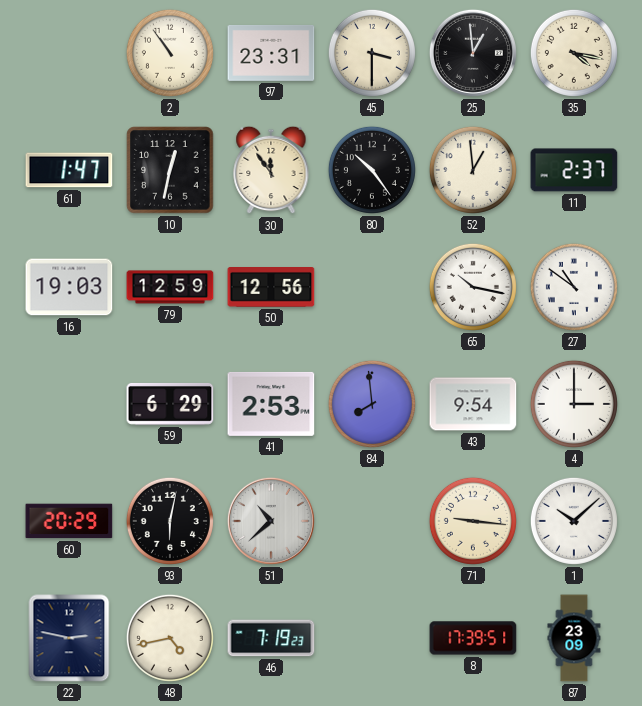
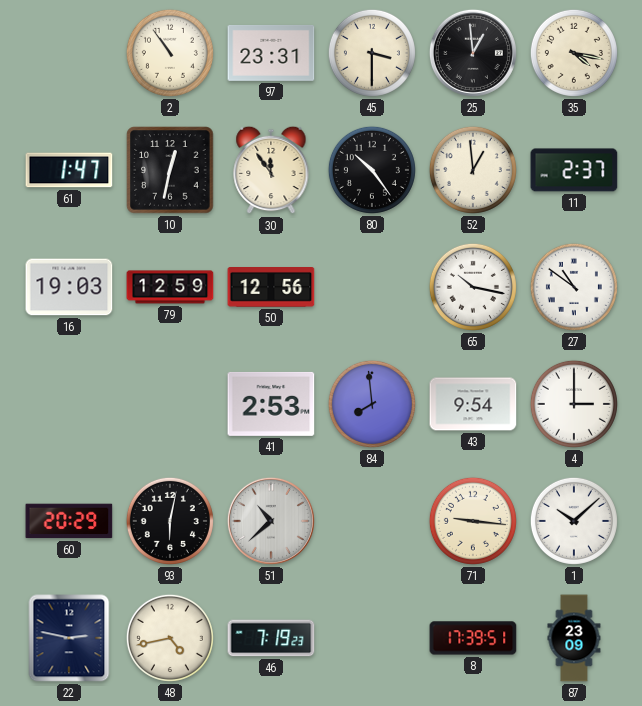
59: 6:29 -> none (170, 404)
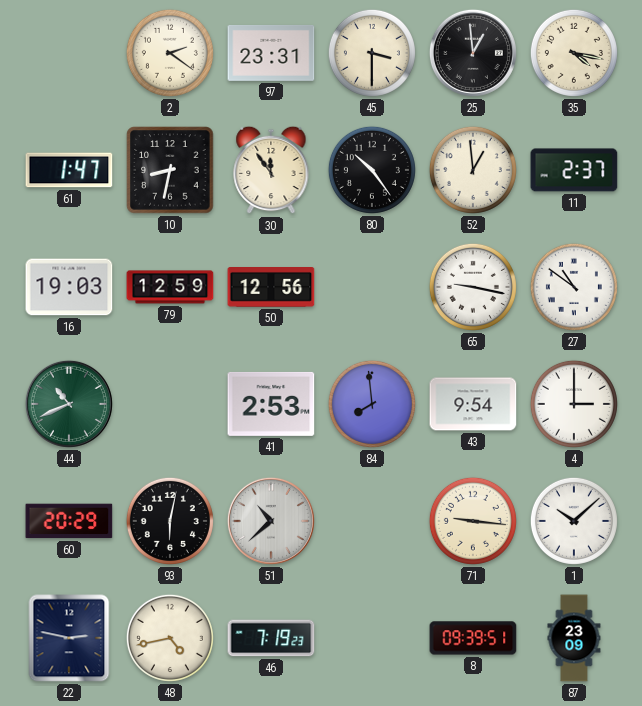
2: 10:54 -> 2:21 (170, 53)
10: 12:32 -> 8:32 (170, 170)
65: 10:17 -> 9:17 (473, 287)
44: none -> 10:41 (69, 404)
8: 17:39 -> 09:39 (473, 638)
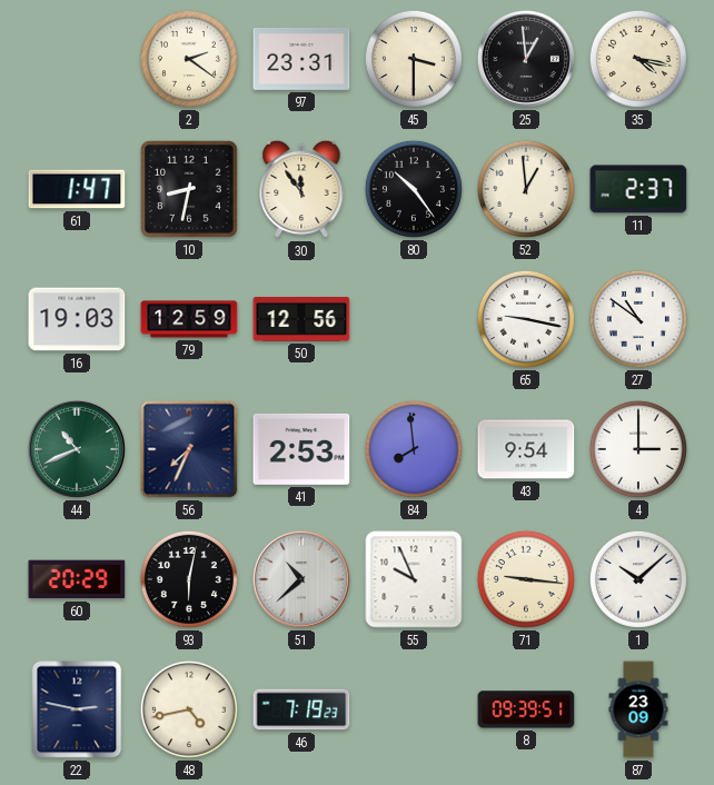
56: none -> 7:34 (189, 449)
55: none -> 9:56 (414, 579)
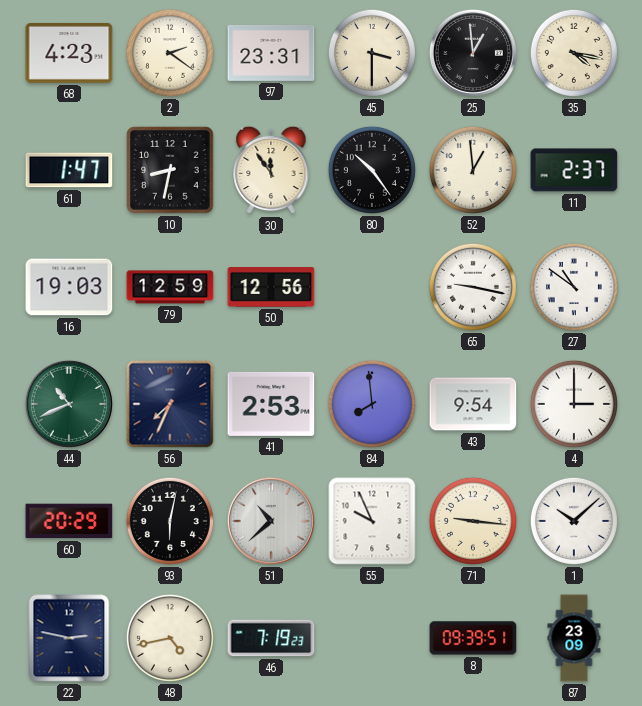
68: none -> 4:23 (69, 53)
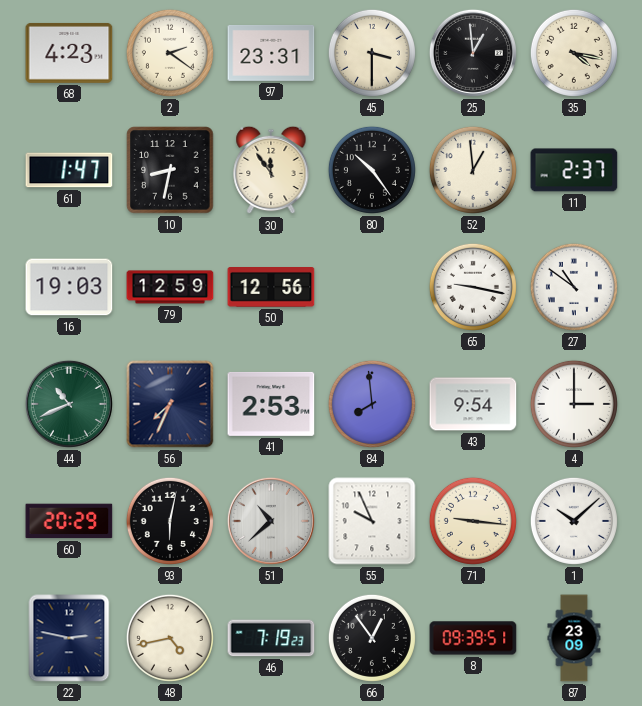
66: none -> 12:54 (372, 638)
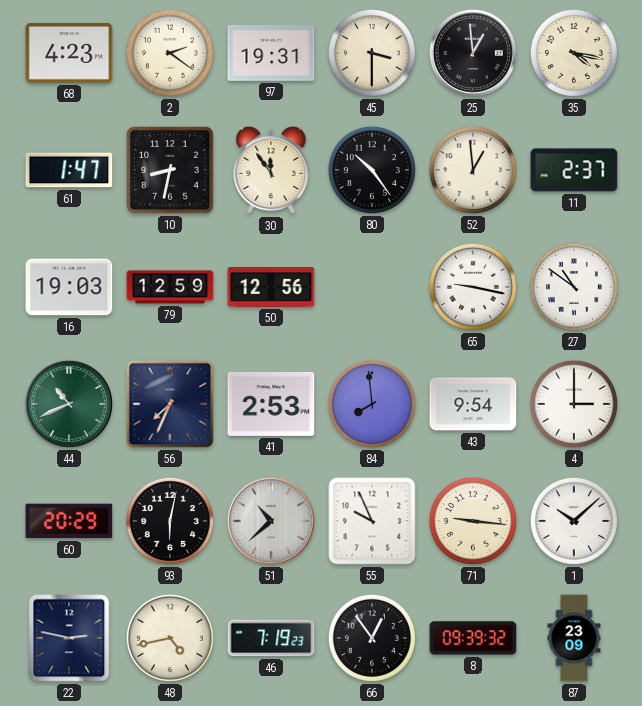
97: 23:31 -> 19:31 (271, 53)
8: 09:39:51 -> 09:39:32 (473, 638)
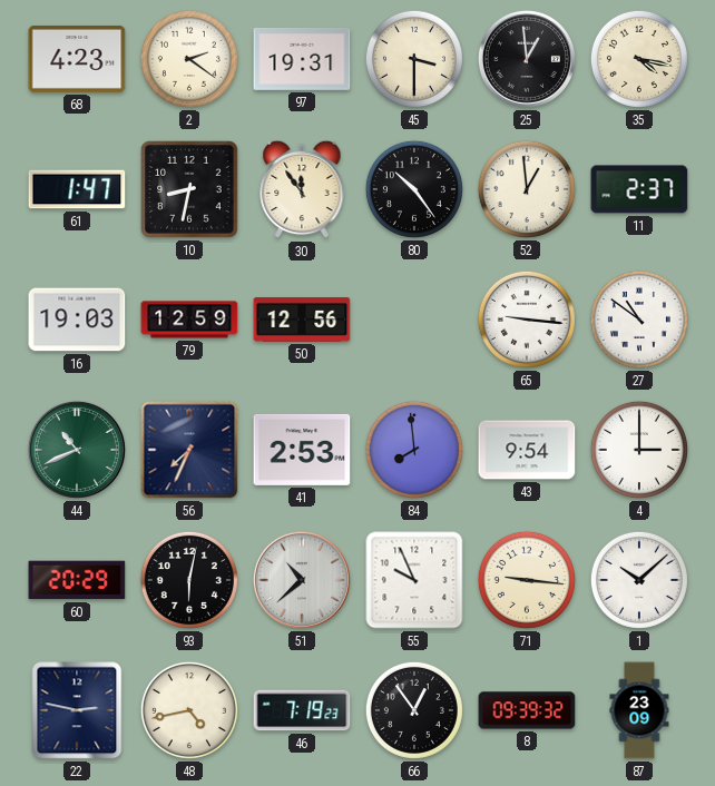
65: 9:17 -> 9:16 (527, 320)
